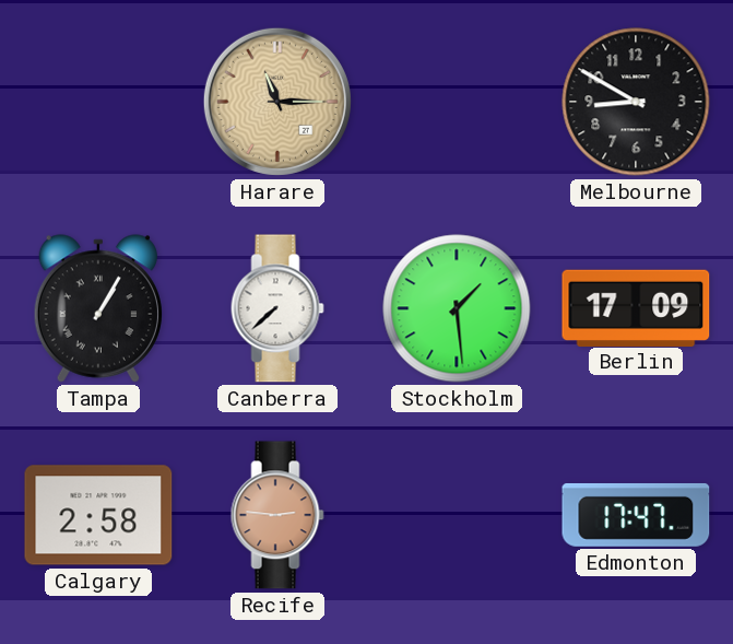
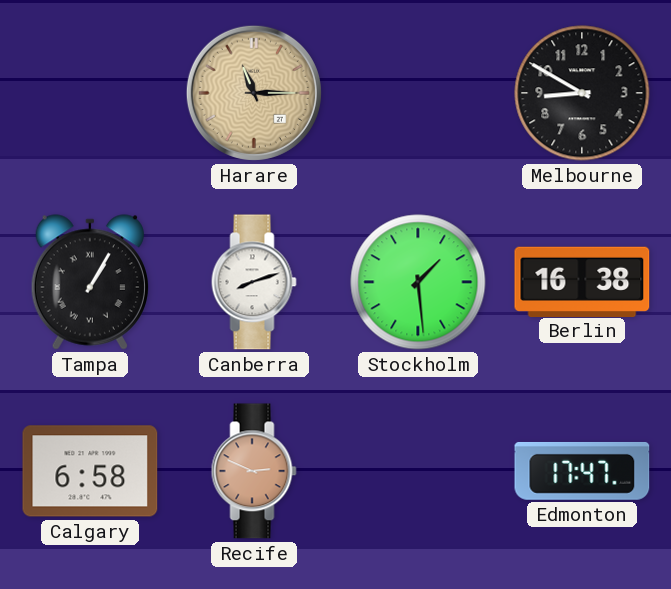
Canberra: 7:38 -> 8:12 (254, 282)
Berlin: 17:09 -> 16:38 (582, 281)
Calgary: 2:58 -> 6:58 (90, 471)
Recife: 2:46 -> 2:49 (254, 471)
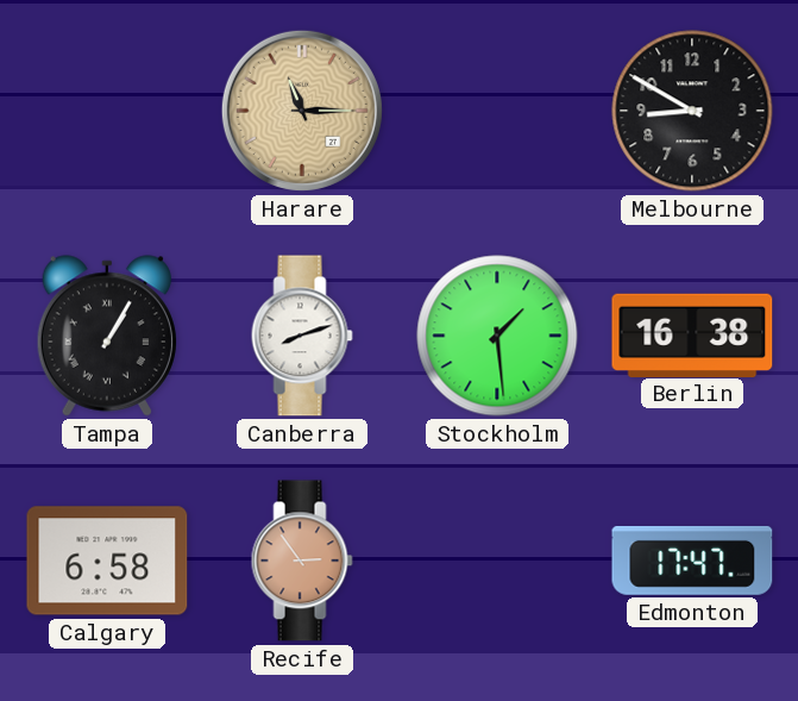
Recife: 2:49 -> 2:54 (302, 561)
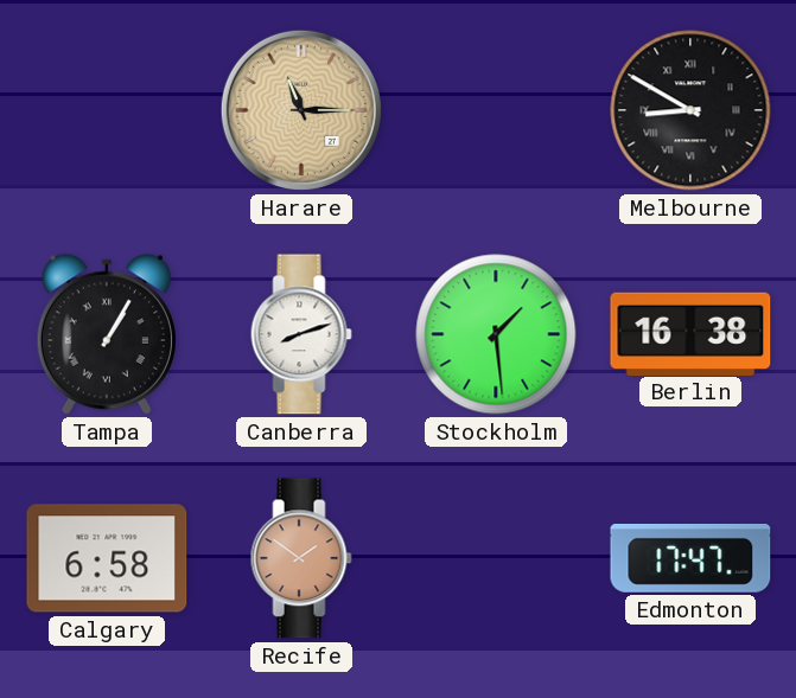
Melbourne numerals: Arabic -> Roman (690, 110)
Recife: 2:54 -> 1:51 (301, 558)
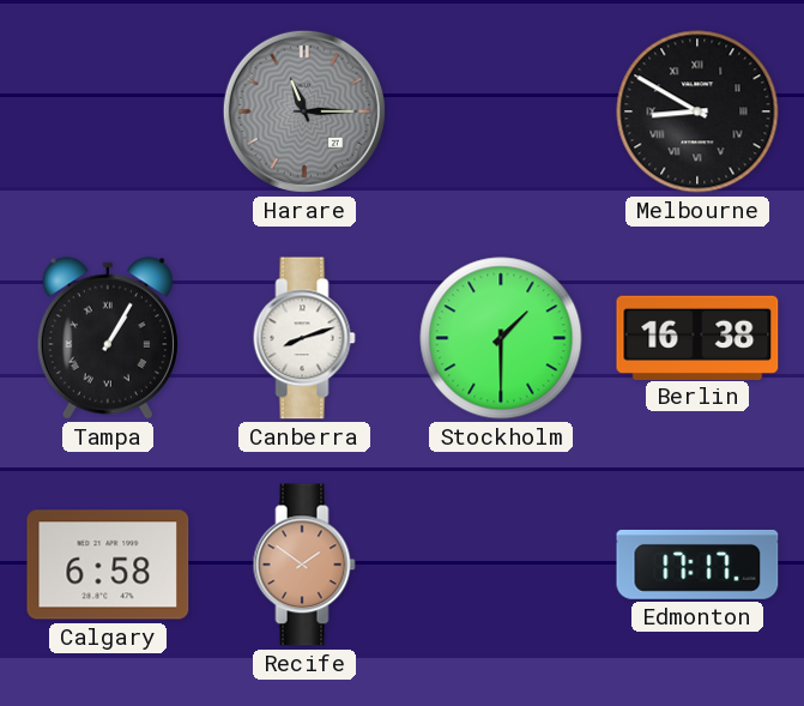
Harare dial: champagne -> grey (304, 111)
Stockholm: 1:29 -> 1:30 (501, 338)
Edmonton: 17:47 -> 17:17 (697, 565)
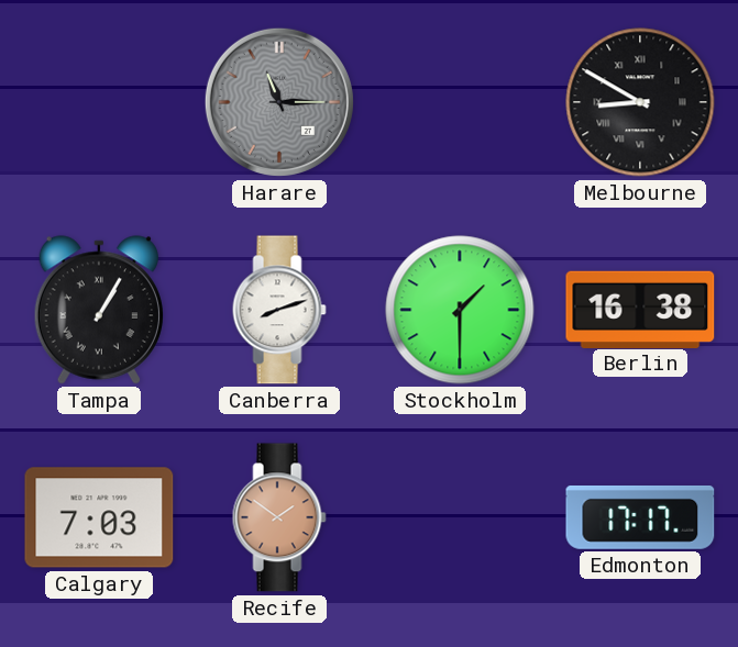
Calgary: 6:58 -> 7:03 (99, 517)
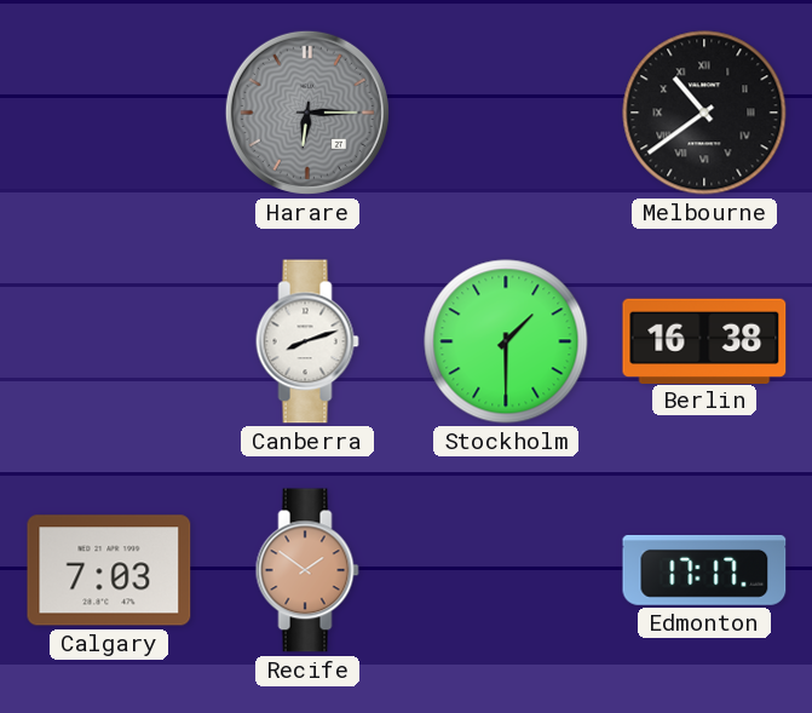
Harare: 11:15 -> 6:15 (307, 113)
Melbourne: 8:50 -> 10:39 (704, 113)
Tampa: 1:05 -> none (99, 310)
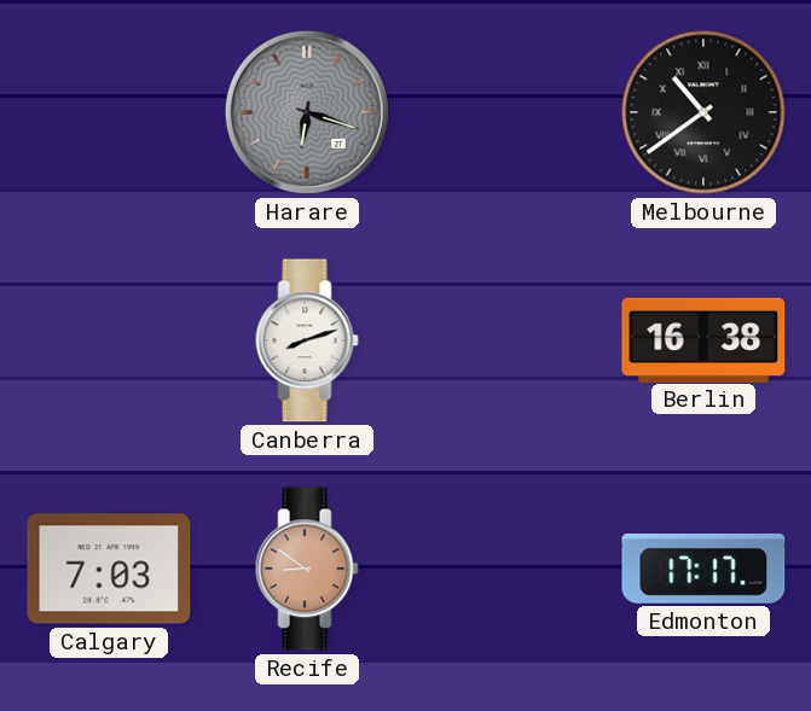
Harare: 6:15 -> 6:18 (307, 112)
Stockholm: 1:30 -> none (506, 341)
Recife: 1:51 -> 8:51 (307, 569)
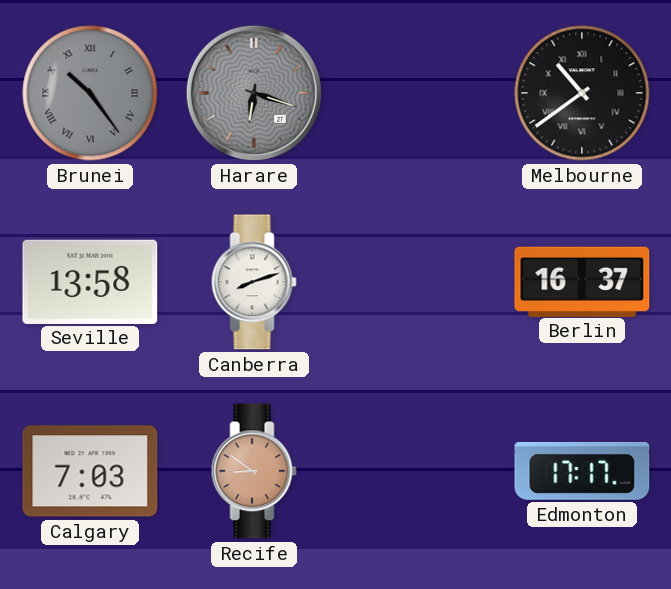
Brunei: none -> 10:24 (90, 93)
Seville: none -> 13:58 (90, 281)
Berlin: 16:38 -> 16:37 (582, 281)
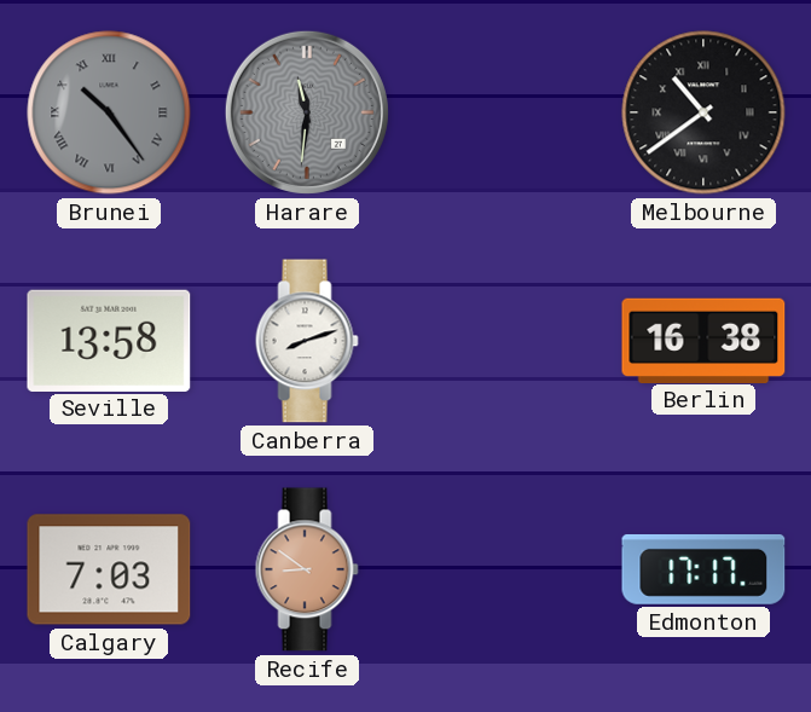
Harare: 6:18 -> 11:31 (307, 112)
Berlin: 16:37 -> 16:38 (703, 340)
